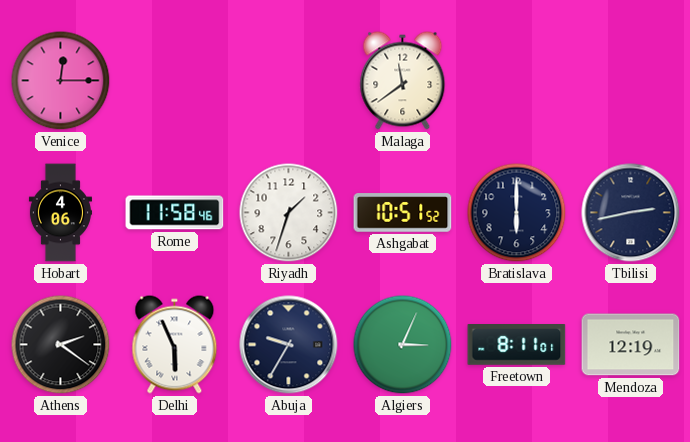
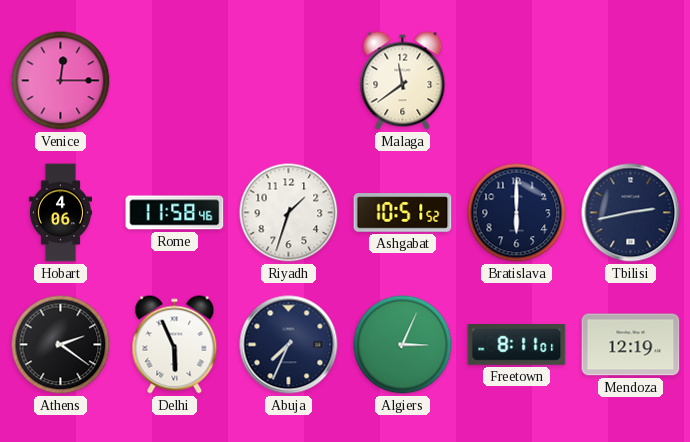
Abuja: 9:35 -> 7:34 (289, 345)
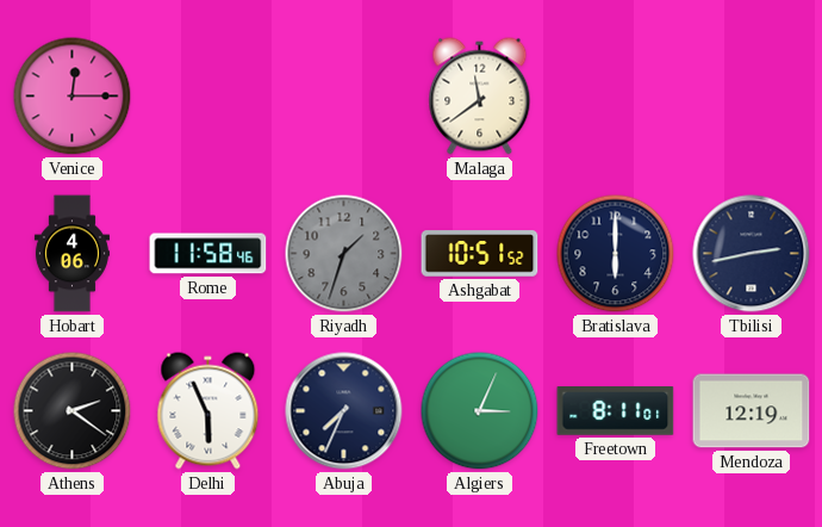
Riyadh dial: white -> grey (344, 254)
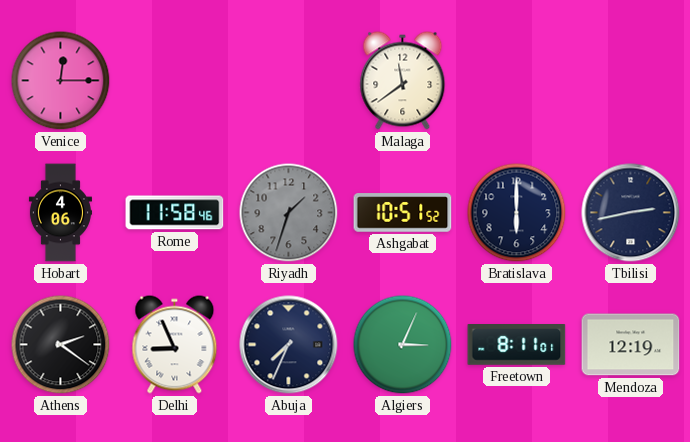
Delhi: 5:56 -> 8:56 (175, 345)
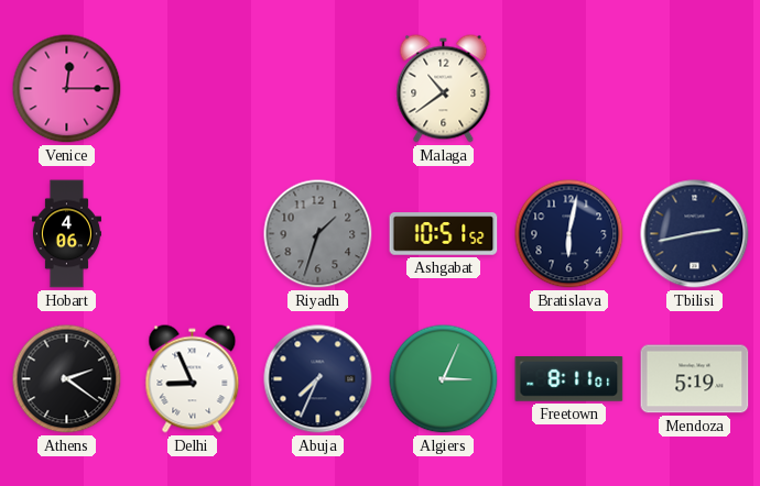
Malaga: 11:39 -> 10:39 (444, 89)
Rome: 11:58 -> none (175, 213)
Bratislava: 6:00 -> 6:02 (569, 234)
Mendoza: 12:19 -> 5:19 (695, 379)
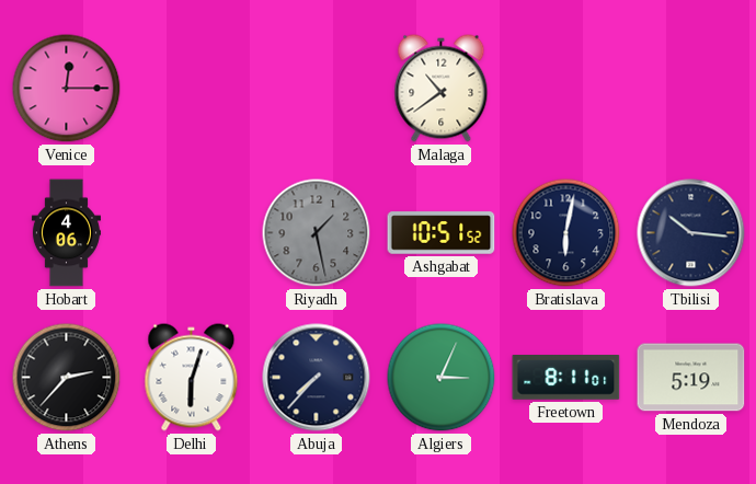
Riyadh: 1:33 -> 1:28 (317, 233)
Tbilisi: 2:43 -> 10:16 (691, 233)
Athens: 2:21 -> 2:37 (67, 378)
Delhi: 8:56 -> 6:03 (192, 378)
Abuja: 7:34 -> 7:37 (317, 378)
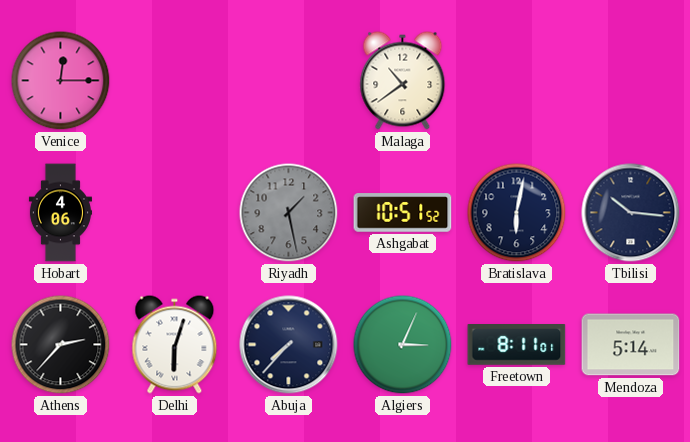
Mendoza: 5:19 -> 5:14 (631, 345)
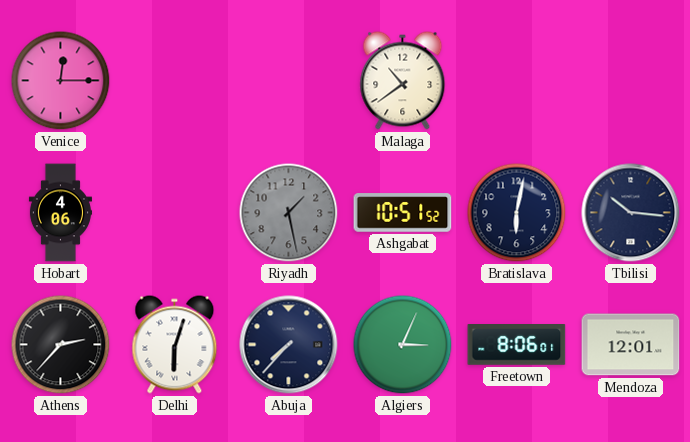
Freetown: 8:11 -> 8:06 (517, 345)
Mendoza: 5:14 -> 12:01 (631, 345)
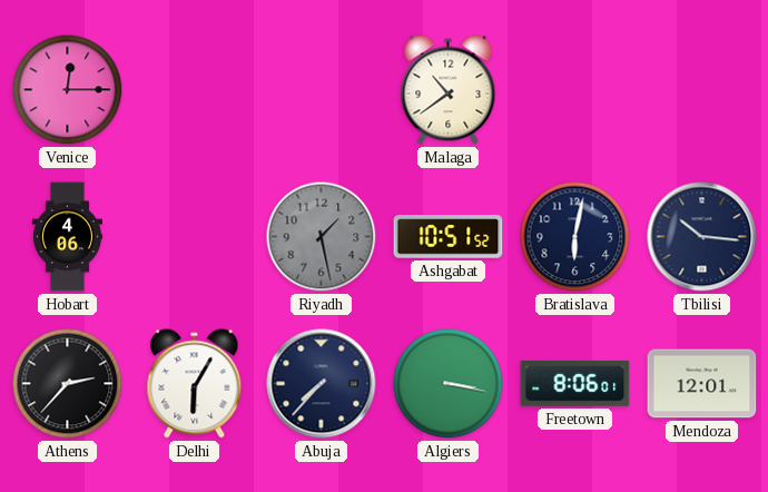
Delhi: 6:03 -> 6:05 (195, 384)
Algiers: 3:04 -> 3:17 (449, 384)
